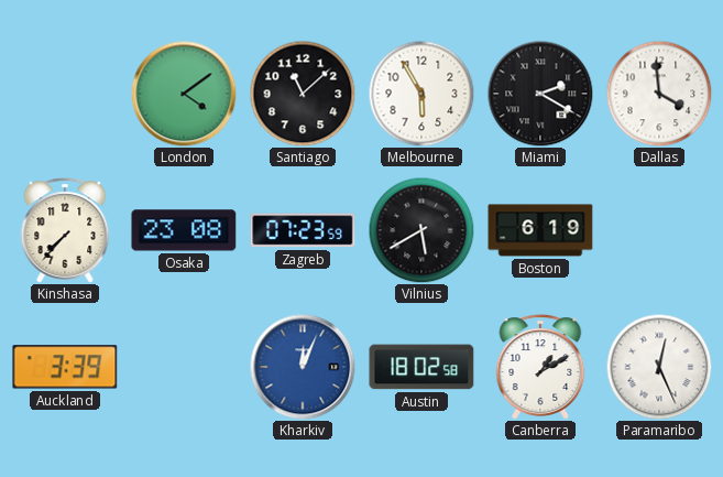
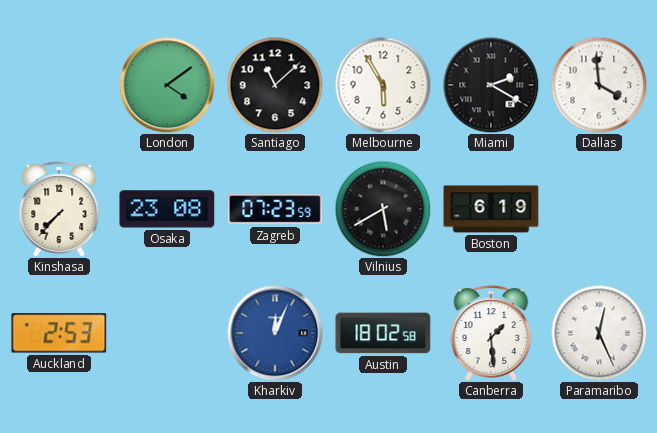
Auckland: 3:39 -> 2:53 (59, 333)
Canberra: 1:10 -> 1:29 (491, 333)
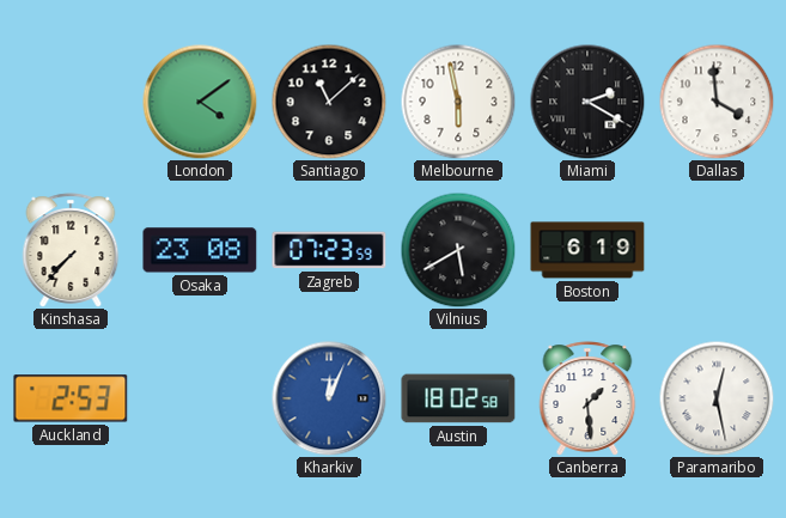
Melbourne: 5:55 -> 5:58 (458, 102)
Paramaribo: 12:26 -> 12:28 (717, 398)
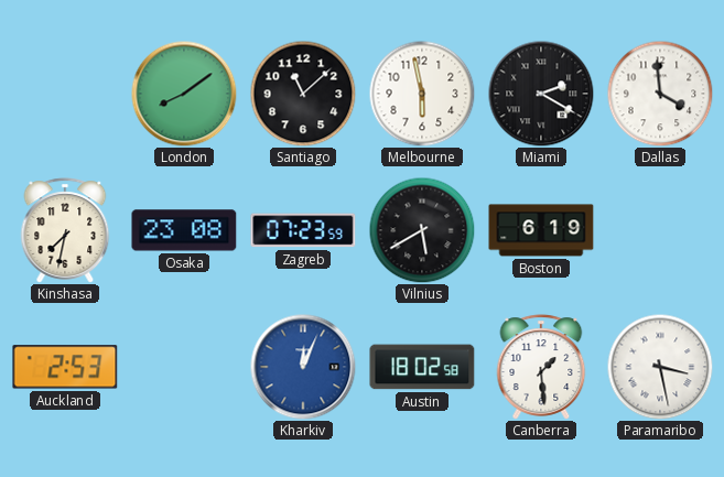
London: 4:09 -> 8:09 (184, 94)
Kinshasa: 7:37 -> 7:32 (65, 230)
Paramaribo: 12:28 -> 3:28 (660, 367)
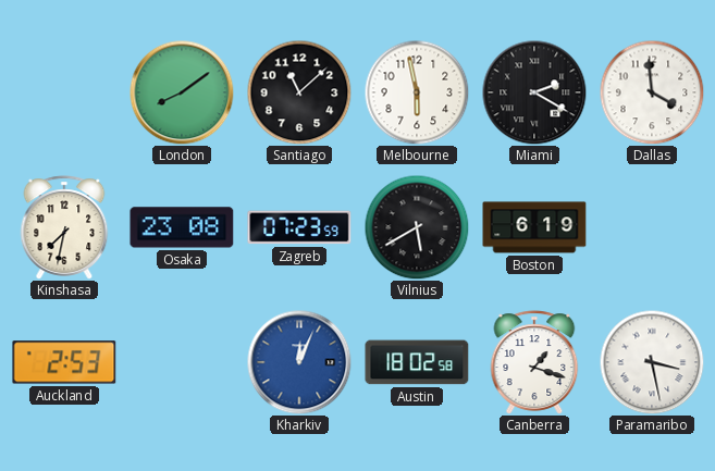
Canberra: 1:29 -> 1:18 (534, 362)
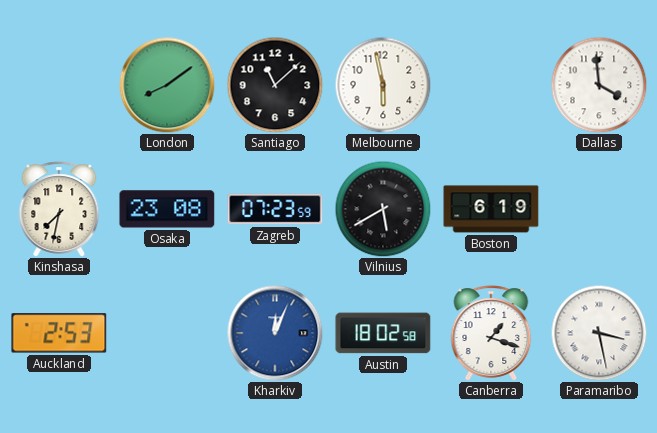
Miami: 2:20 -> none (534, 92)
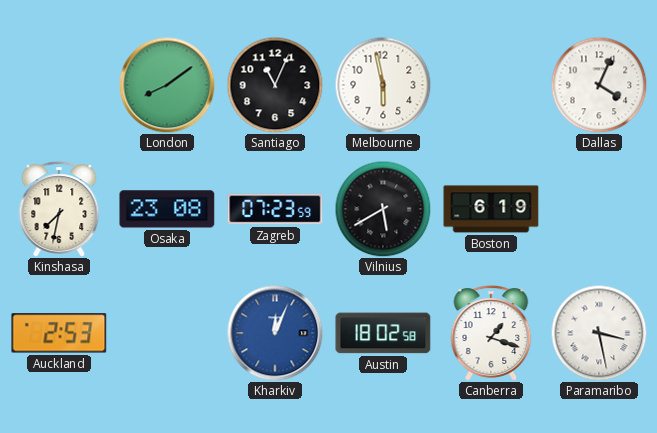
Santiago: 11:08 -> 11:04 (275, 85)
Dallas: 3:59 -> 4:04 (599, 85)
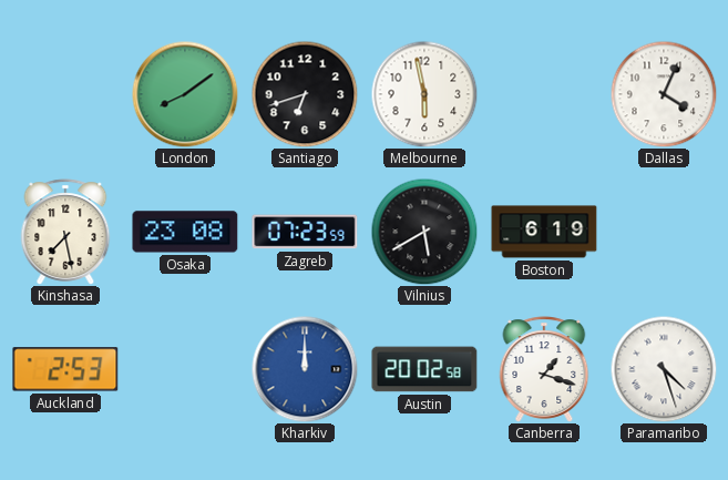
Santiago: 11:04 -> 6:42 (305, 94)
Kinshasa: 7:32 -> 7:28 (65, 232)
Kharkiv: 12:04 -> 12:00 (305, 369)
Austin: 18:02 -> 20:02 (424, 369)
Paramaribo: 3:28 -> 4:27 (664, 369)
